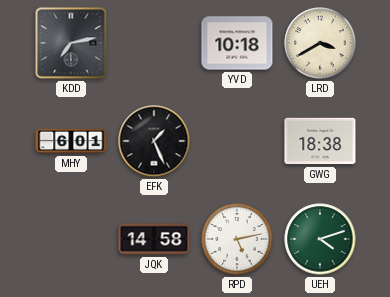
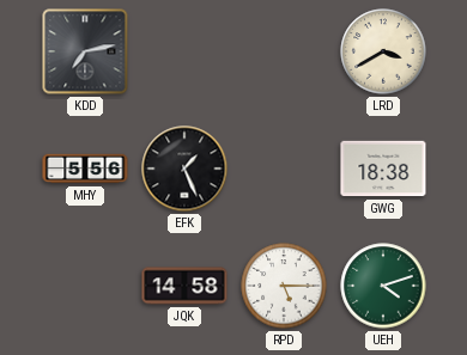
YVD: 10:18 -> none (237, 43)
MHY: 6:01 -> 5:56 (85, 169)
RPD: 5:13 -> 5:15 (284, 286)
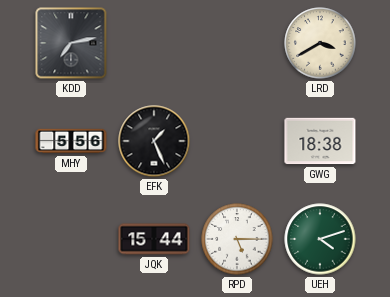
JQK: 14:58 -> 15:44 (154, 239)
